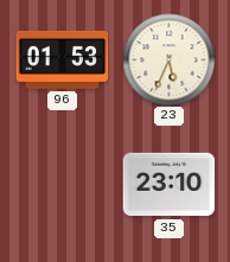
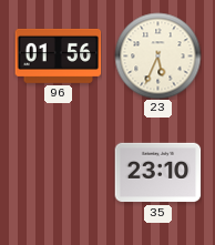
96: 01:53 -> 01:56 (58, 55)
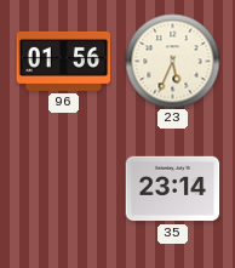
35: 23:10 -> 23:14 (172, 189)
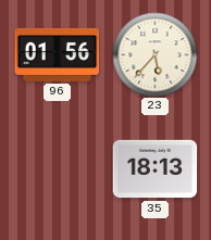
23: 5:34 -> 5:37 (154, 54)
35: 23:14 -> 18:13 (154, 169)
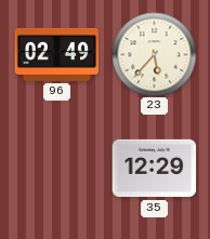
96: 01:56 -> 02:49 (56, 54)
35: 18:13 -> 12:29 (154, 169)
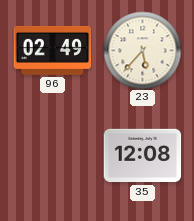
35: 12:29 -> 12:08 (142, 156)
